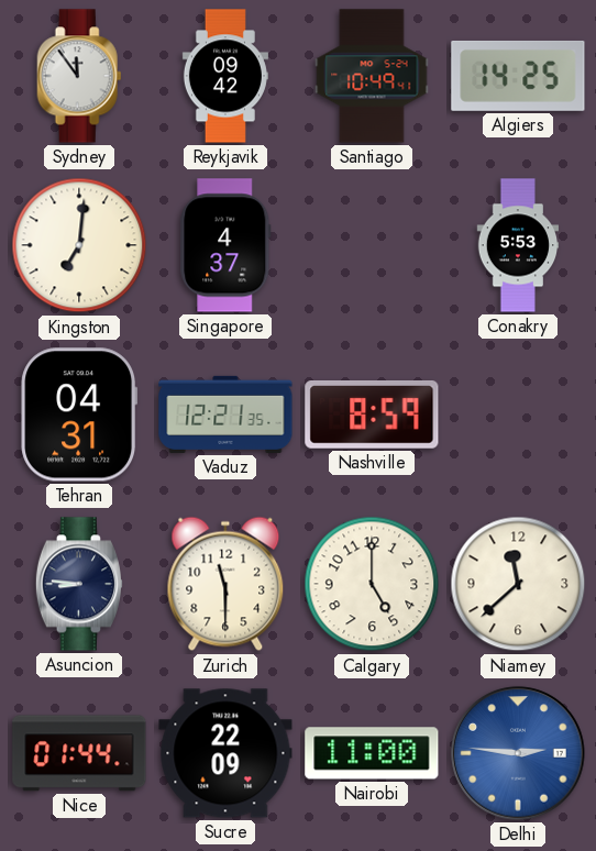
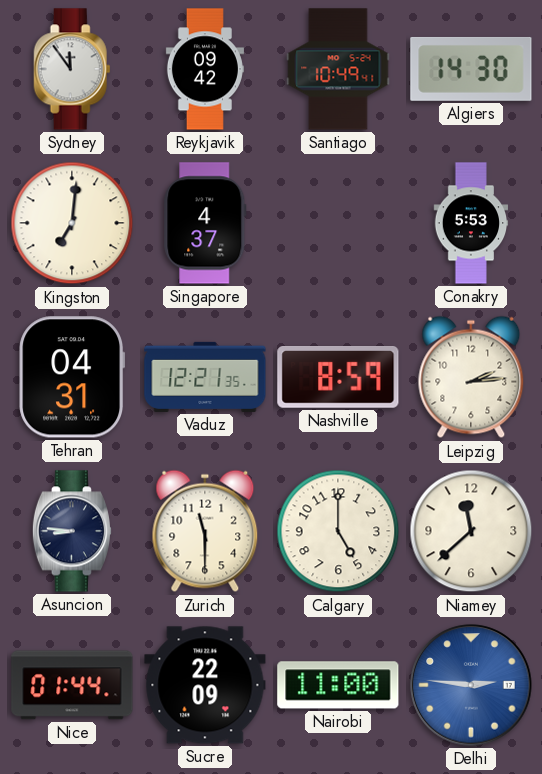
Algiers: 14:25 -> 14:30 (471, 69)
Leipzig: none -> 2:14 (471, 377)
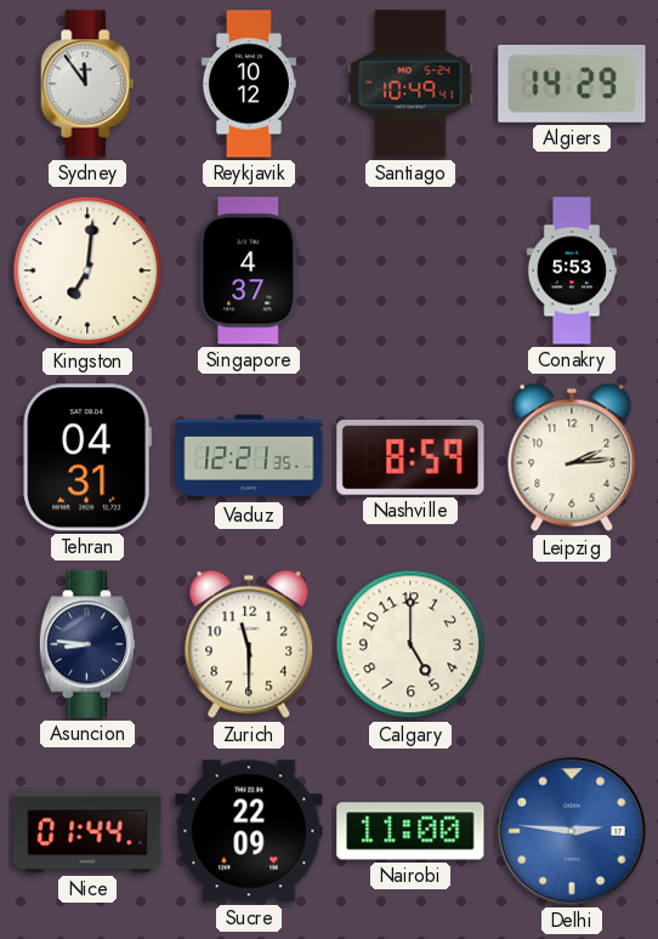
Reykjavik: 09:42 -> 10:12 (249, 84)
Algiers: 14:30 -> 14:29 (572, 84)
Niamey: 11:38 -> none (471, 531)
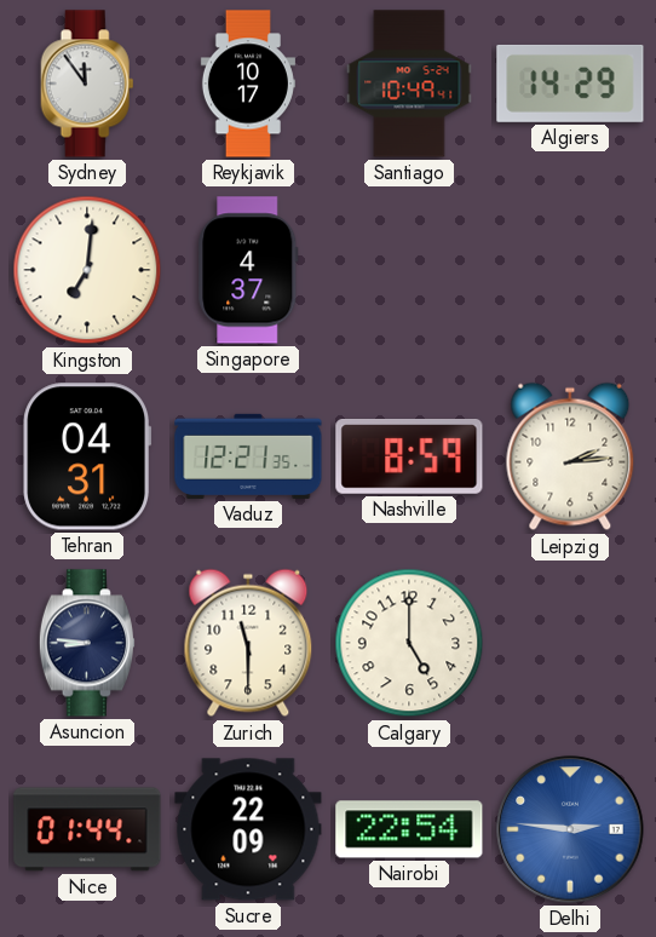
Reykjavik: 10:12 -> 10:17 (248, 84)
Conakry: 5:53 -> none (572, 271)
Nairobi: 11:00 -> 22:54 (409, 829)
